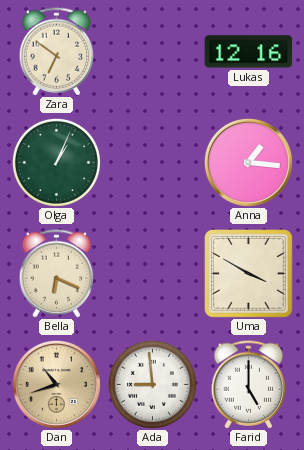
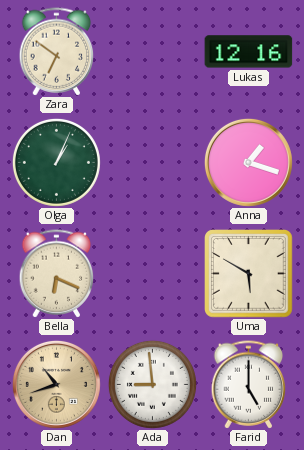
Anna: 1:16 -> 1:18 (248, 162)
Uma: 3:50 -> 5:50 (249, 274)
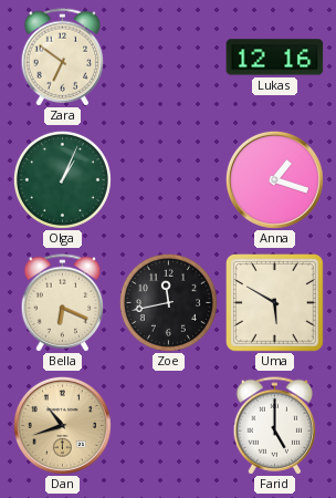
Zoe: none -> 11:43 (168, 302)
Ada: 8:59 -> none (152, 384)
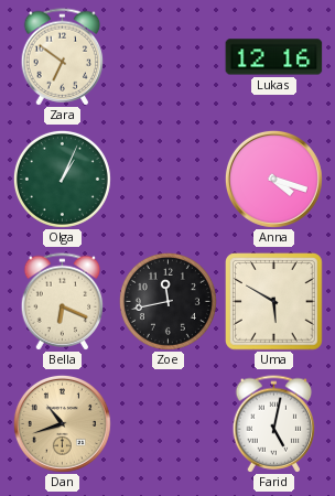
Anna: 1:18 -> 4:18 (273, 179)
Farid: 5:00 -> 5:02 (274, 424)
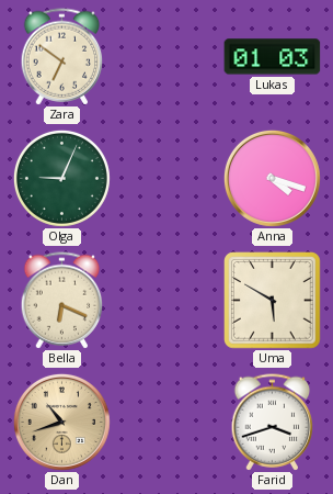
Lukas: 12:16 -> 01:03 (273, 57)
Olga: 1:04 -> 9:04 (61, 178)
Zoe: 11:43 -> none (167, 301)
Farid: 5:02 -> 3:42 (273, 423)
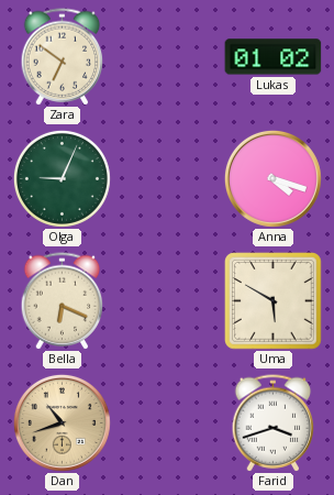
Lukas: 01:03 -> 01:02 (274, 57)
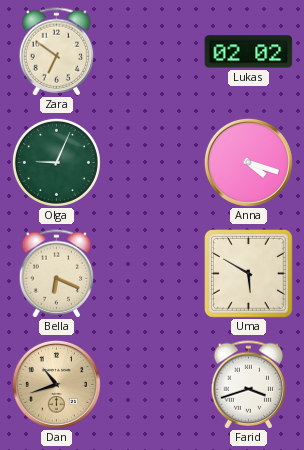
Lukas: 01:02 -> 02:02 (249, 52)
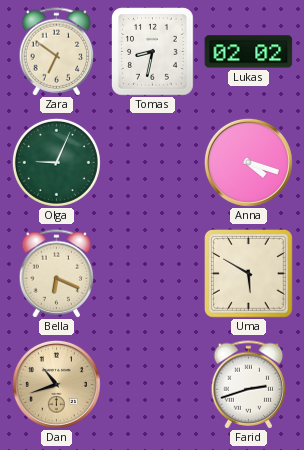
Tomas: none -> 8:32 (153, 52)
Farid: 3:42 -> 2:42 (249, 385)
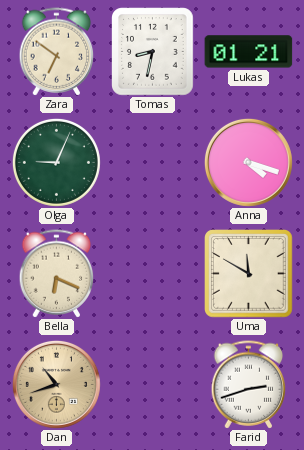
Lukas: 02:02 -> 01:21 (249, 52)
Uma: 5:50 -> 11:50 (249, 274)
